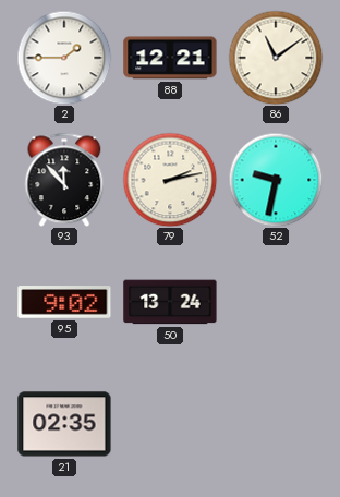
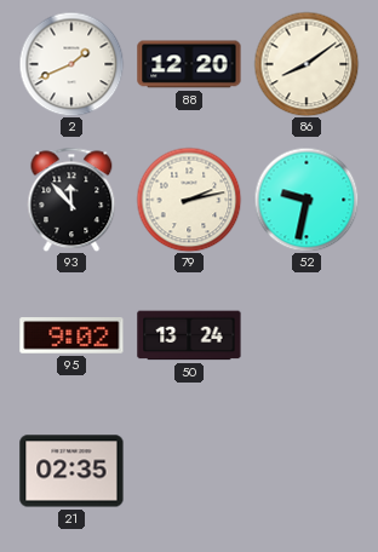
2: 1:45 -> 1:41 (71, 64)
88: 12:21 -> 12:20 (189, 64)
86: 11:09 -> 8:09 (307, 64)
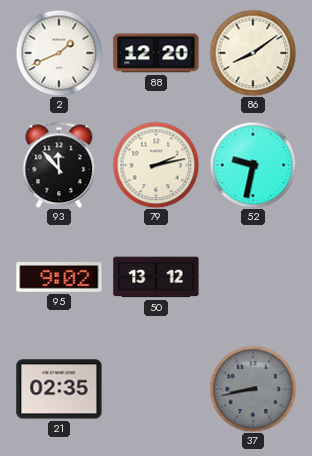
50: 13:24 -> 13:12 (156, 277)
37: none -> 8:43 (253, 389)
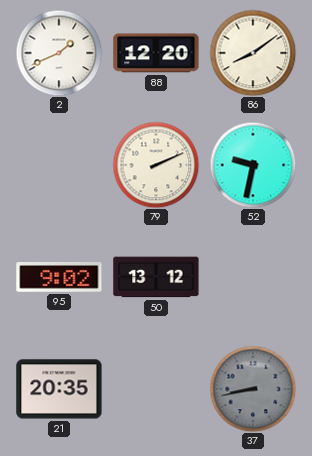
93: 11:53 -> none (59, 165)
79: 2:13 -> 2:11 (156, 165)
21: 02:35 -> 20:35 (59, 389)
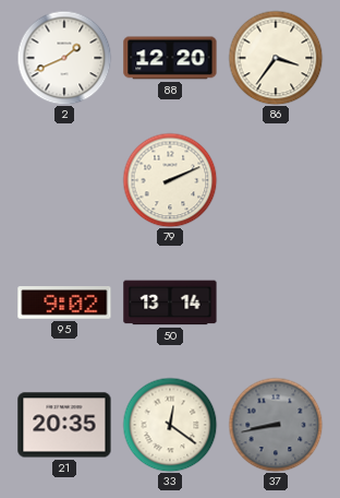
86: 8:09 -> 3:36 (276, 58)
52: 9:32 -> none (253, 165)
50: 13:12 -> 13:14 (170, 303)
33: none -> 12:21 (170, 425)
